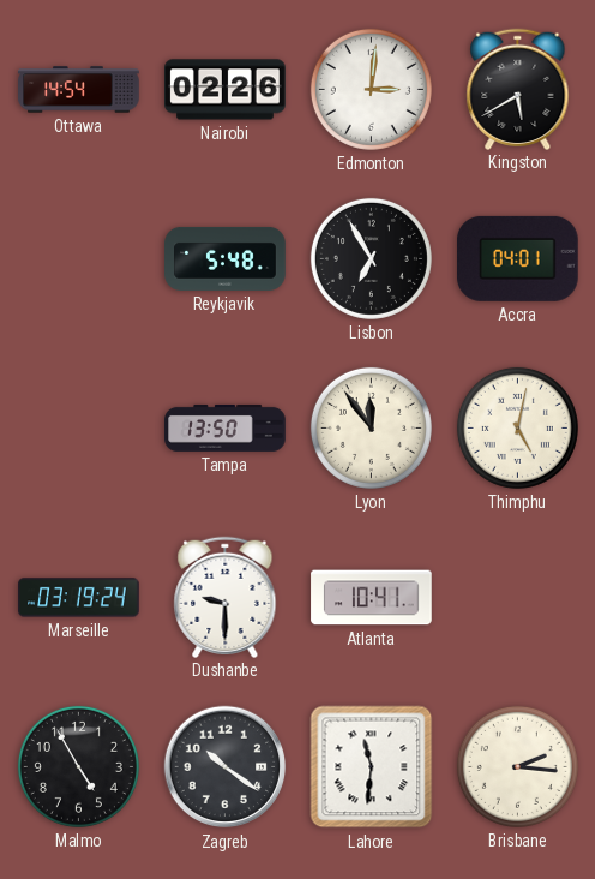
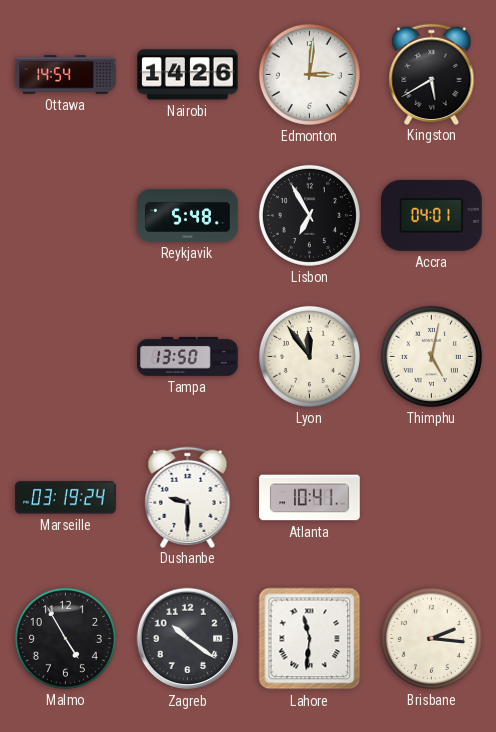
Nairobi: 02:26 -> 14:26 (188, 75)
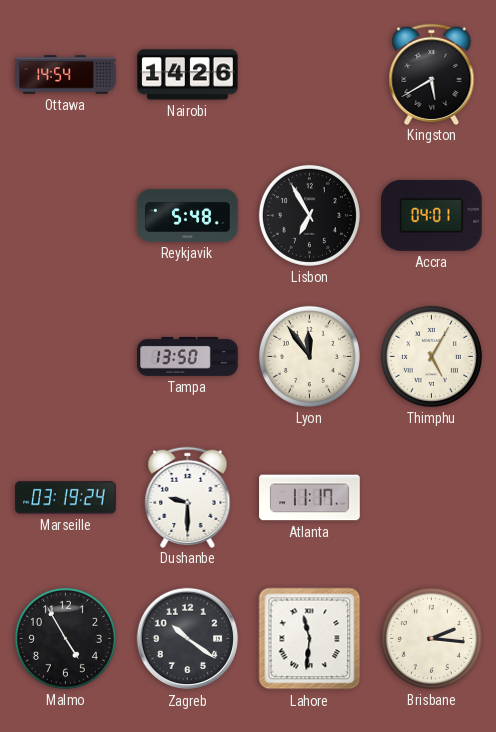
Edmonton: 3:01 -> none (309, 74)
Thimphu: 5:02 -> 5:05 (431, 356)
Atlanta: 10:41 -> 11:17 (310, 498)
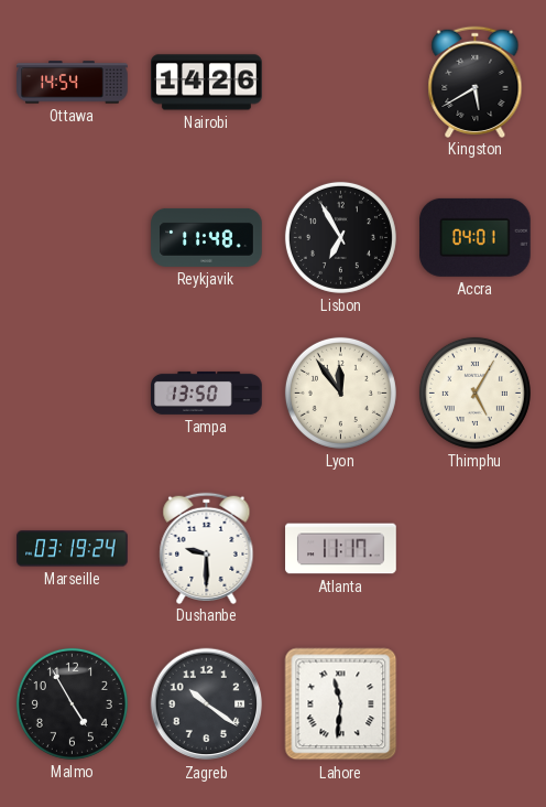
Reykjavik: 5:48 -> 11:48 (207, 237)
Brisbane: 2:16 -> none (431, 638)
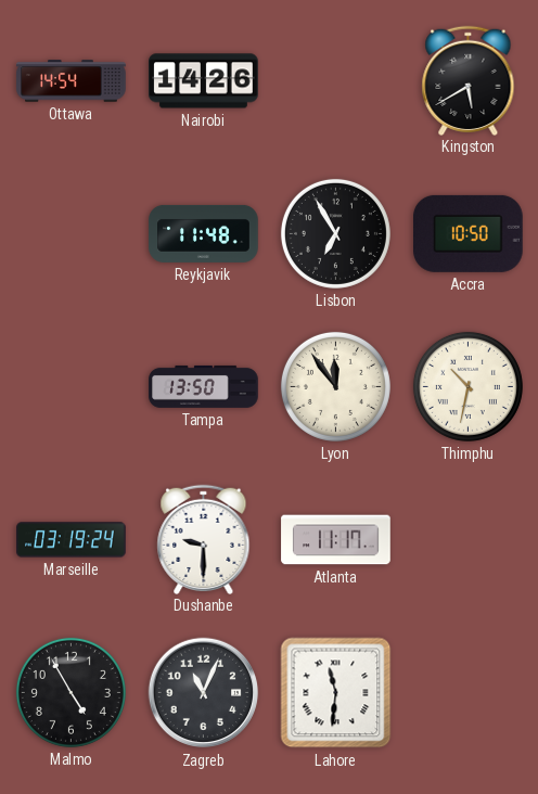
Accra: 04:01 -> 10:50 (469, 233)
Thimphu: 5:05 -> 10:32 (467, 386)
Zagreb: 10:21 -> 11:04 (204, 693)
